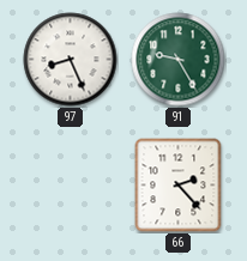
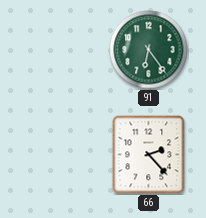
97: 8:26 -> none (71, 60)
91: 9:25 -> 6:24 (149, 50)
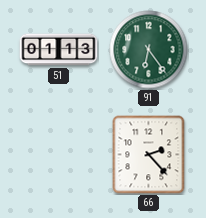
51: none -> 01:13 (59, 50)
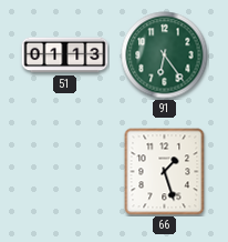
66: 2:23 -> 1:27 (165, 172)
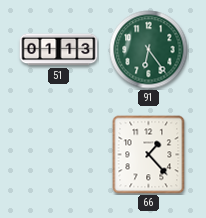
66: 1:27 -> 1:23 (149, 155)
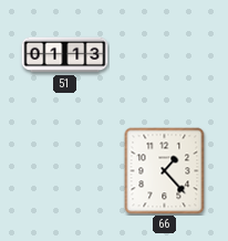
91: 6:24 -> none (149, 50)
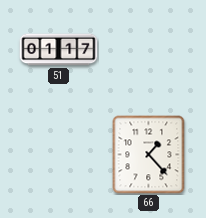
51: 01:13 -> 01:17 (59, 50)
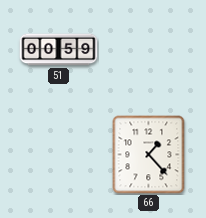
51: 01:17 -> 00:59 (59, 50)
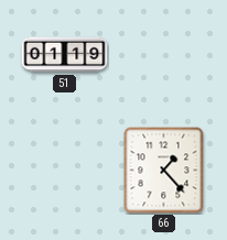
51: 00:59 -> 01:19 (65, 55)
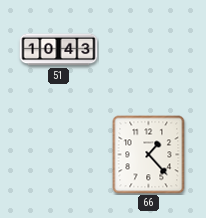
51: 01:19 -> 10:43 (59, 50)
